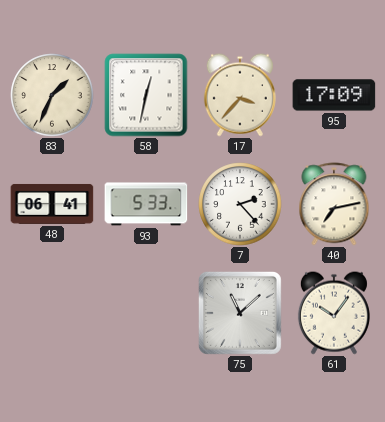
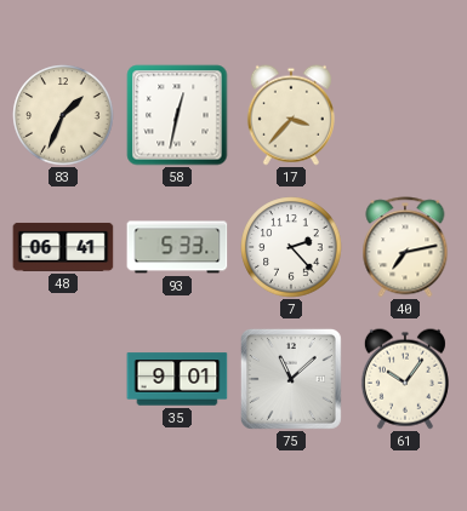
95: 17:09 -> none (334, 95)
35: none -> 9:01 (177, 379)
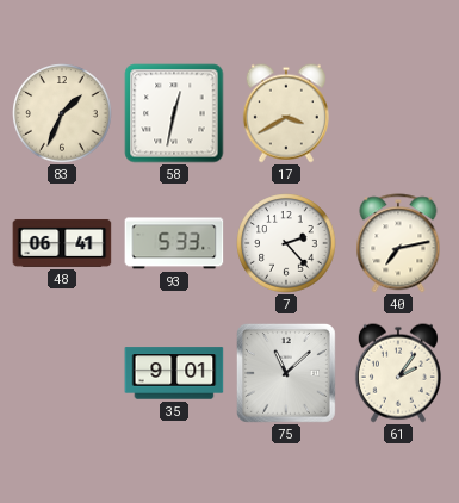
17: 3:37 -> 3:40 (286, 113)
61: 10:06 -> 2:06 (398, 373)
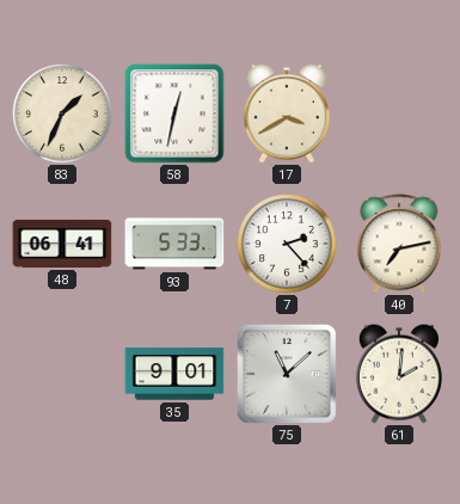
61: 2:06 -> 2:01 (399, 374)
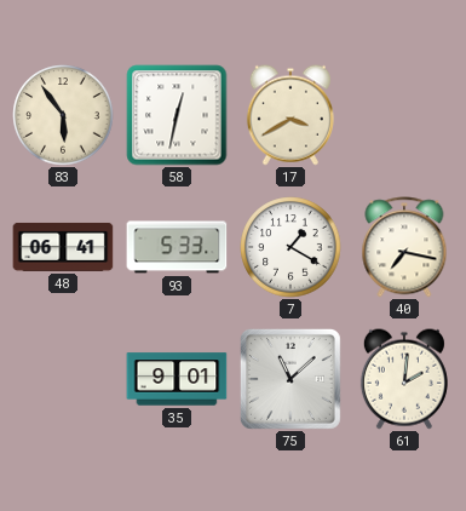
83: 1:34 -> 5:54 (63, 115)
7: 2:23 -> 1:20 (290, 247)
40: 7:13 -> 7:17 (404, 247)
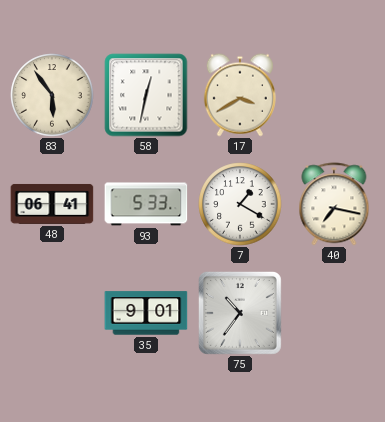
75: 11:08 -> 10:36 (240, 313)
61: 2:01 -> none (404, 379)
